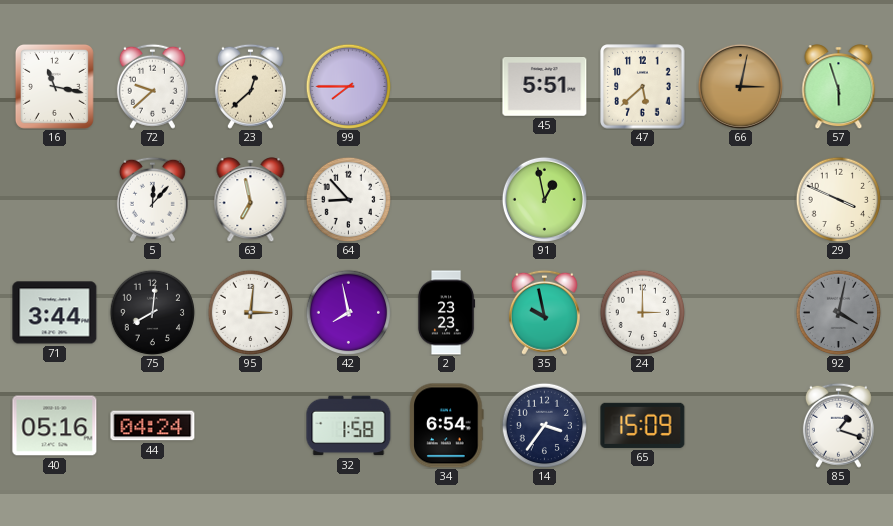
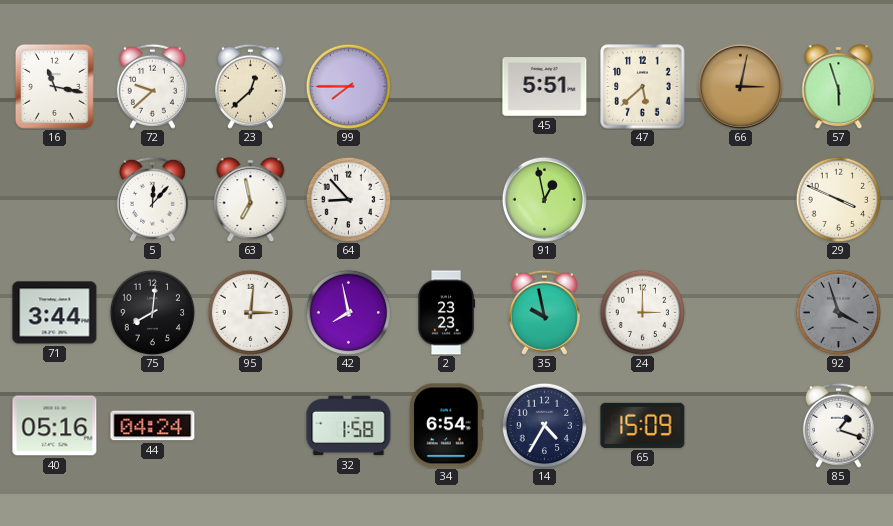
92: 4:02 -> 3:57 (838, 312)
14: 3:36 -> 4:35 (544, 425)
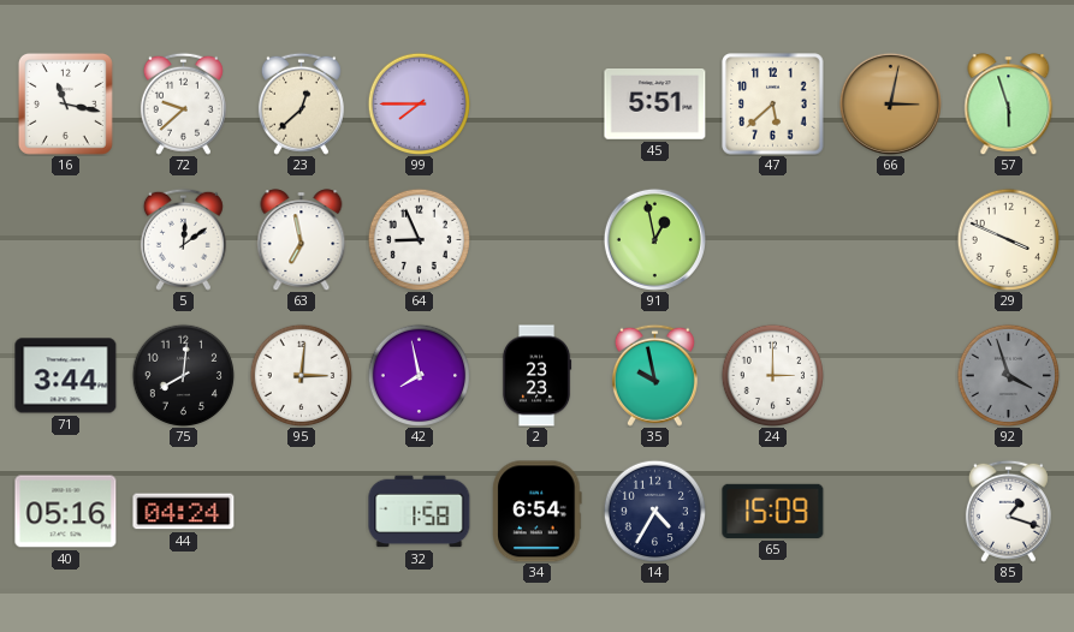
5: 12:07 -> 12:09 (183, 239)
64: 8:53 -> 8:56 (419, 239)
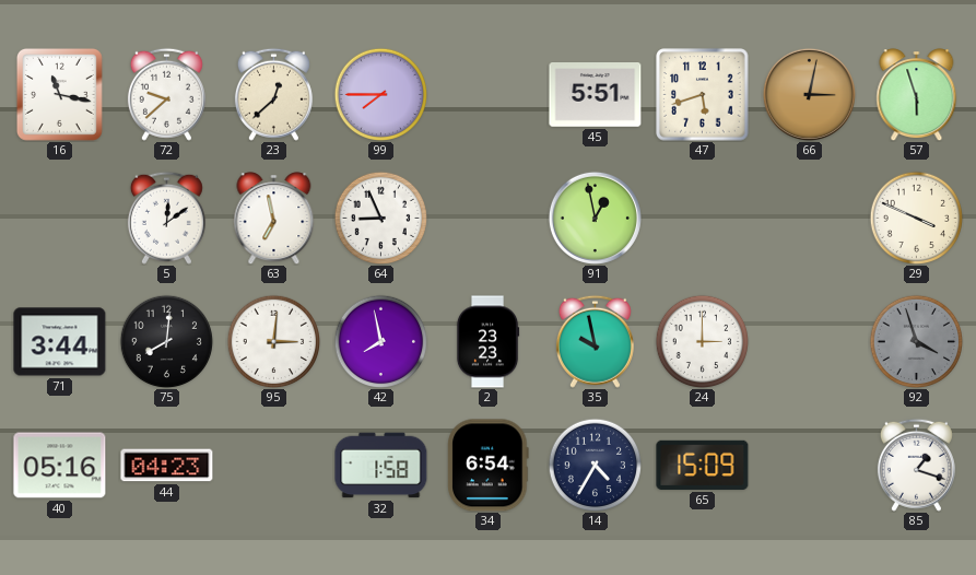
47: 5:38 -> 5:42 (703, 95)
44: 04:24 -> 04:23 (167, 466)
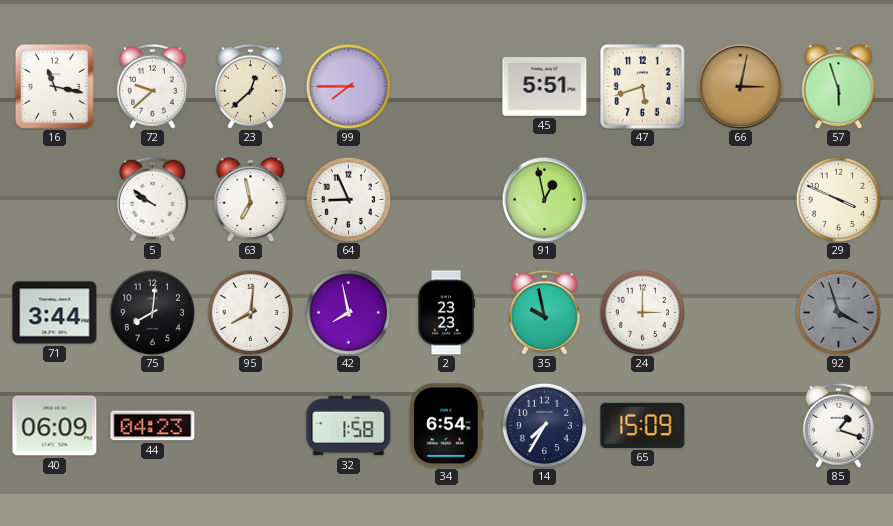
5: 12:09 -> 9:51 (152, 199)
95: 3:01 -> 8:01 (250, 312)
40: 05:16 -> 06:09 (55, 426)
14: 4:35 -> 7:35 (544, 425)
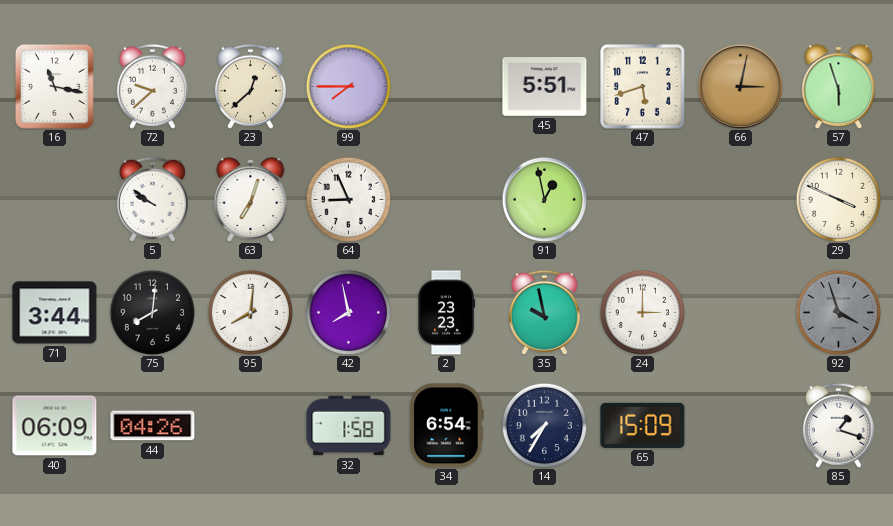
63: 6:58 -> 7:03 (251, 200)
44: 04:23 -> 04:26 (153, 426)
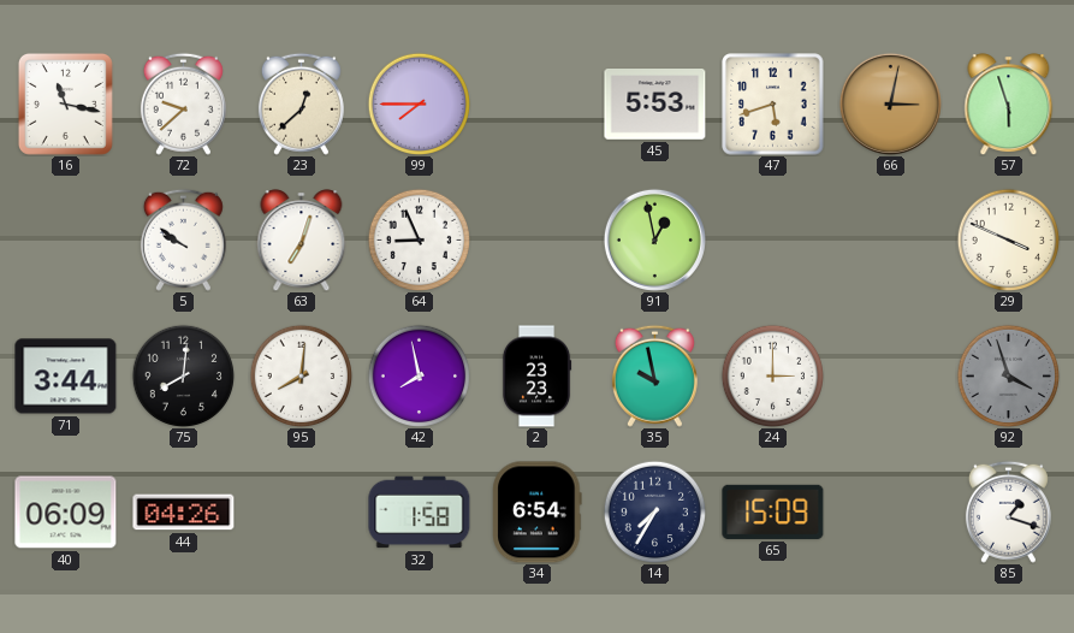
45: 5:51 -> 5:53 (655, 105)
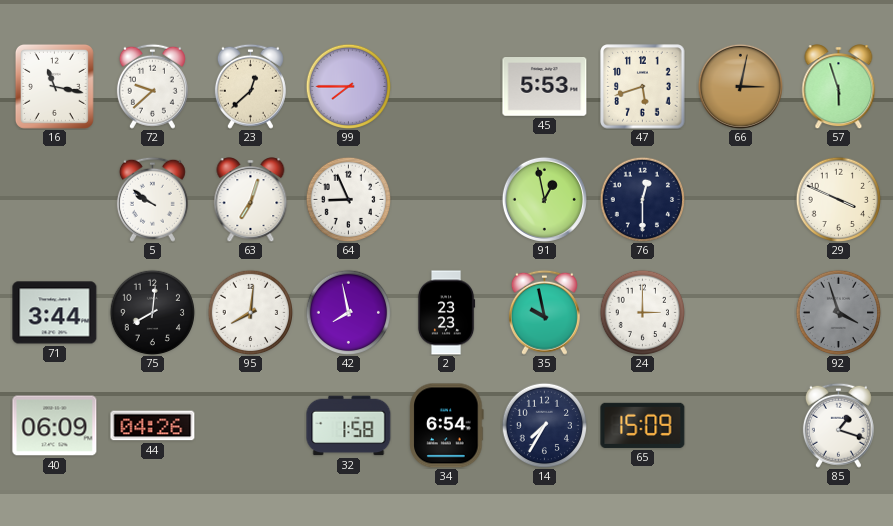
76: none -> 12:30 (642, 199)
